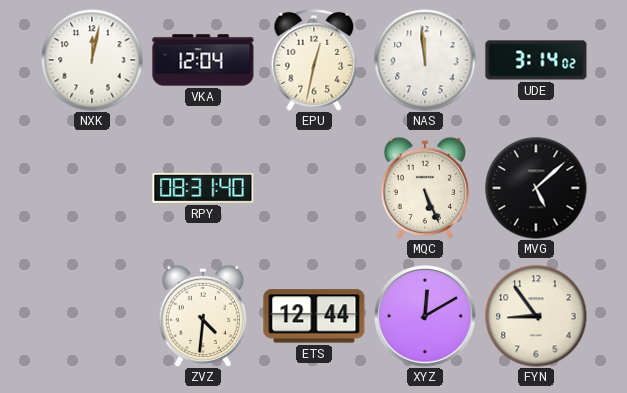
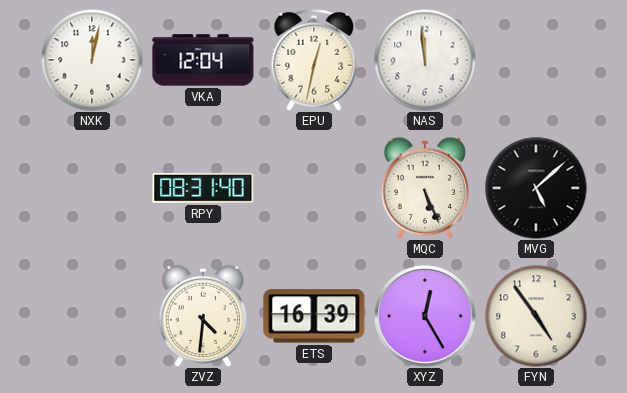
UDE: 3:14 -> none (536, 60)
ETS: 12:44 -> 16:39 (314, 316)
XYZ: 12:10 -> 12:25 (425, 316)
FYN: 8:54 -> 4:54 (536, 316)
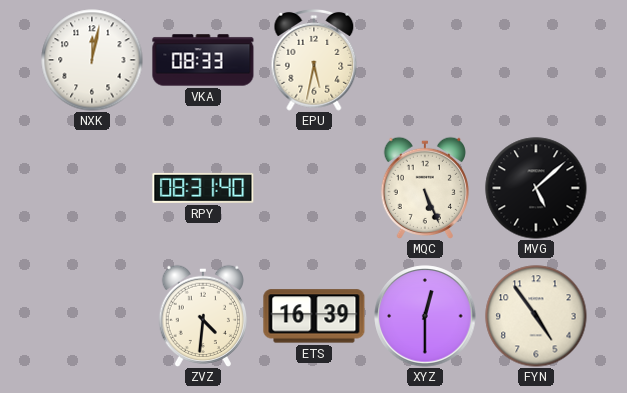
VKA: 12:04 -> 08:33 (203, 60)
EPU: 12:32 -> 5:32 (314, 60)
NAS: 11:59 -> none (425, 60)
XYZ: 12:25 -> 12:30 (425, 316)
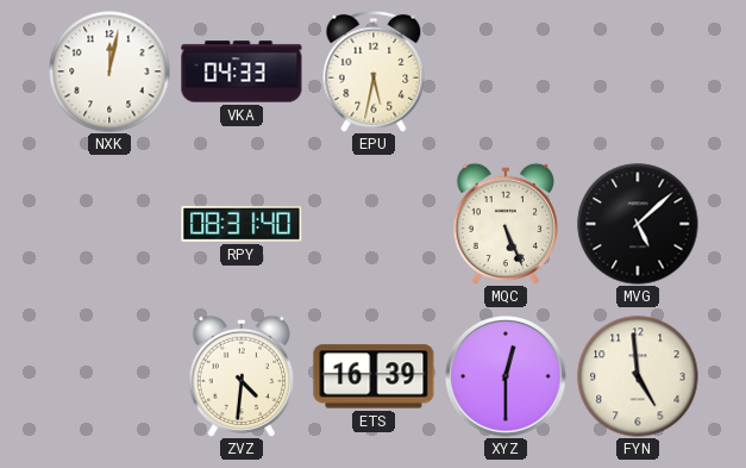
VKA: 08:33 -> 04:33 (242, 71)
FYN: 4:54 -> 4:59 (638, 376)
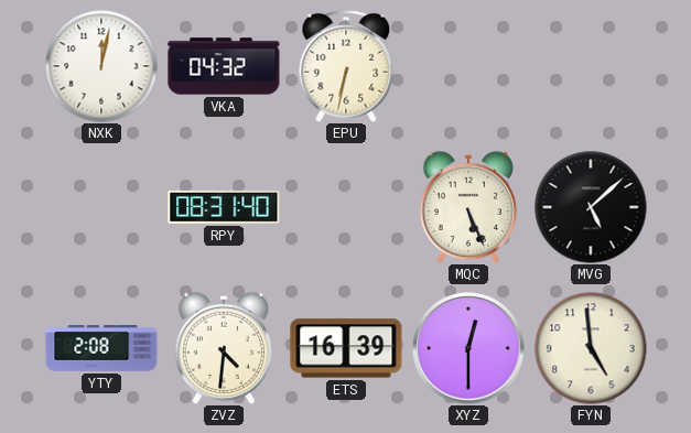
VKA: 04:33 -> 04:32 (224, 66)
EPU: 5:32 -> 6:32 (346, 66)
YTY: none -> 2:08 (101, 349)
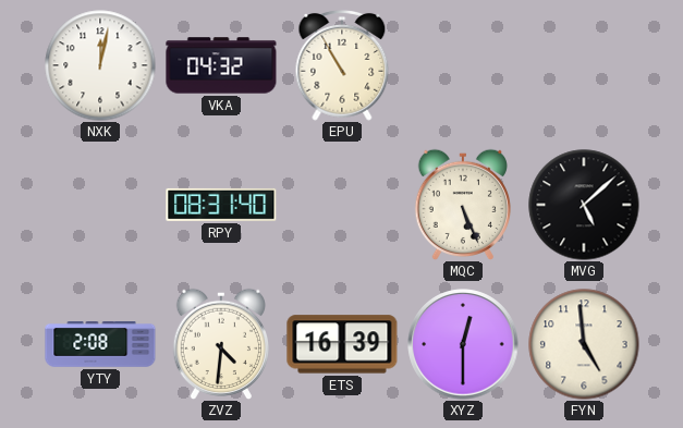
EPU: 6:32 -> 10:55 (342, 65)
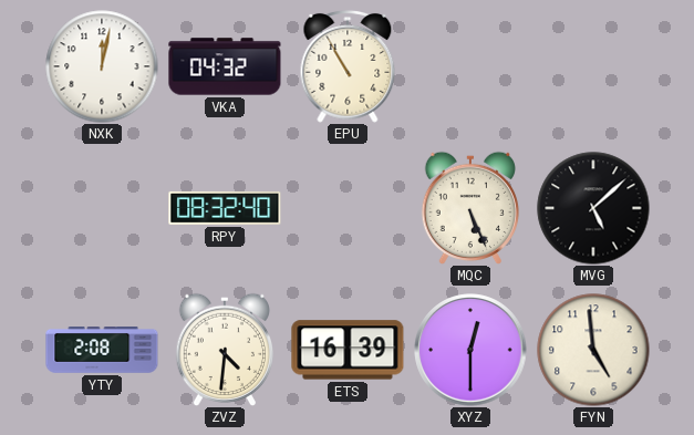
RPY: 08:31 -> 08:32 (225, 208)
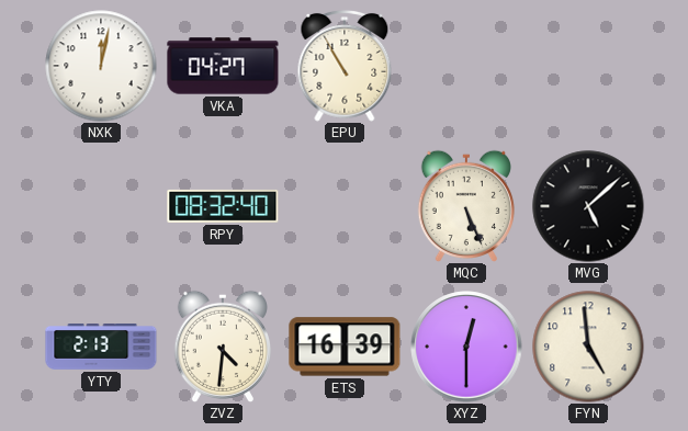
VKA: 04:32 -> 04:27 (223, 66)
YTY: 2:08 -> 2:13 (101, 348)
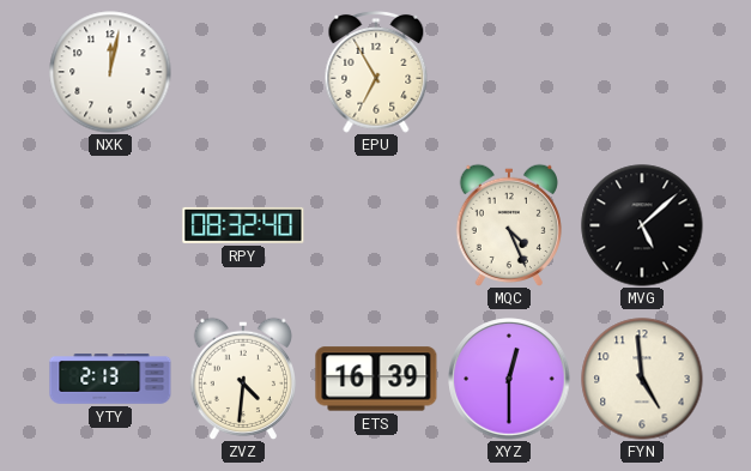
VKA: 04:27 -> none (223, 66)
EPU: 10:55 -> 6:55 (376, 72)
MQC: 5:26 -> 4:26 (508, 224)
